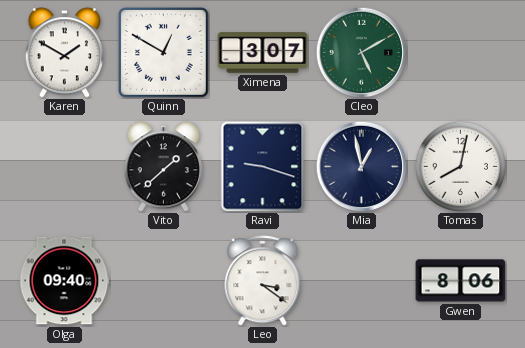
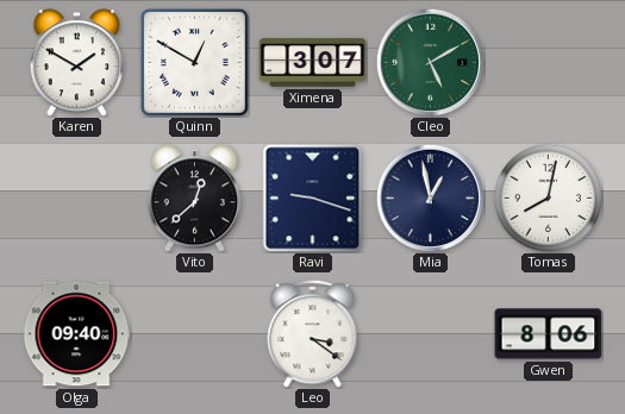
Vito: 1:38 -> 12:38 (194, 199)
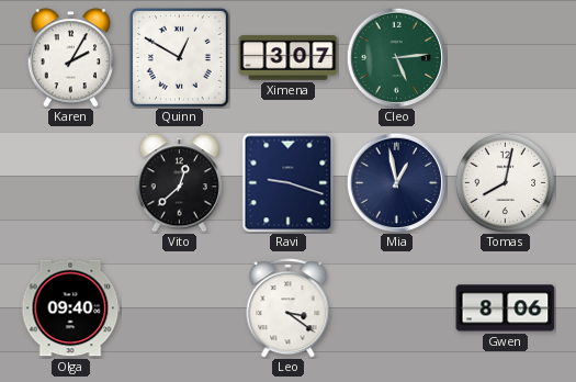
Karen: 1:50 -> 2:05 (70, 58)
Cleo: 5:10 -> 5:14 (396, 57)
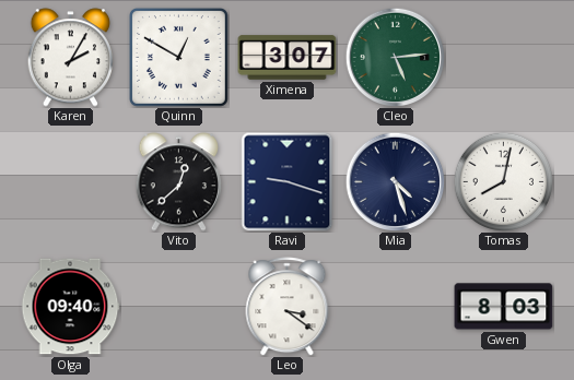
Mia: 12:58 -> 4:27 (395, 181)
Gwen: 8:06 -> 8:03 (504, 307)
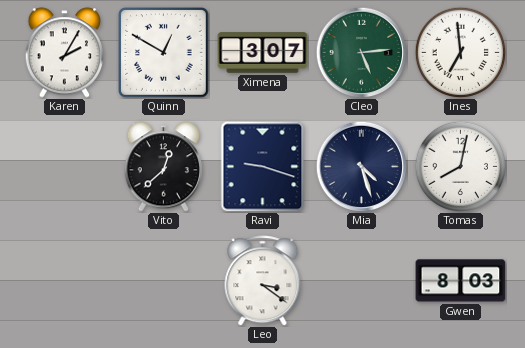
Ines: none -> 6:59 (460, 52)
Olga: 09:40 -> none (70, 307)
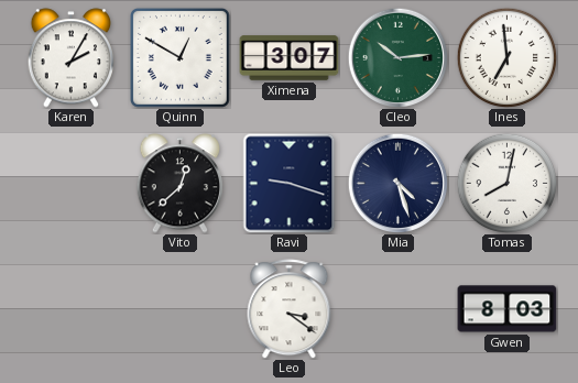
Cleo: 5:14 -> 10:14 (397, 57)
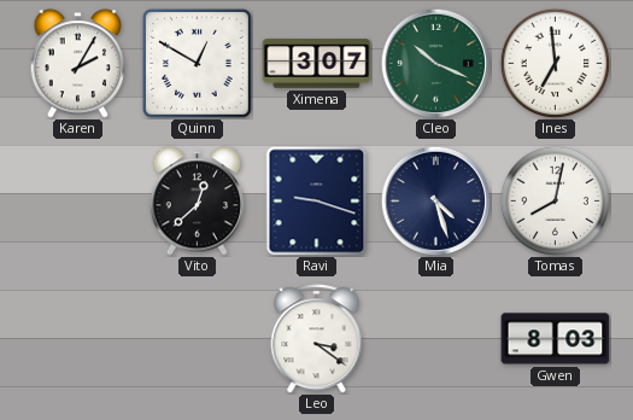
Cleo: 10:14 -> 10:19 (435, 63)
